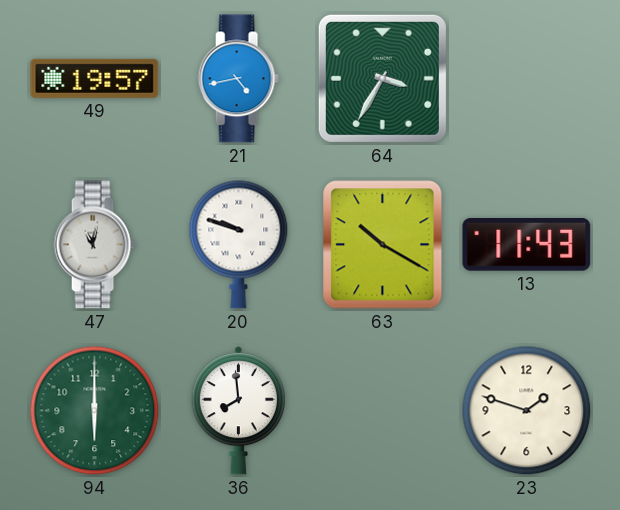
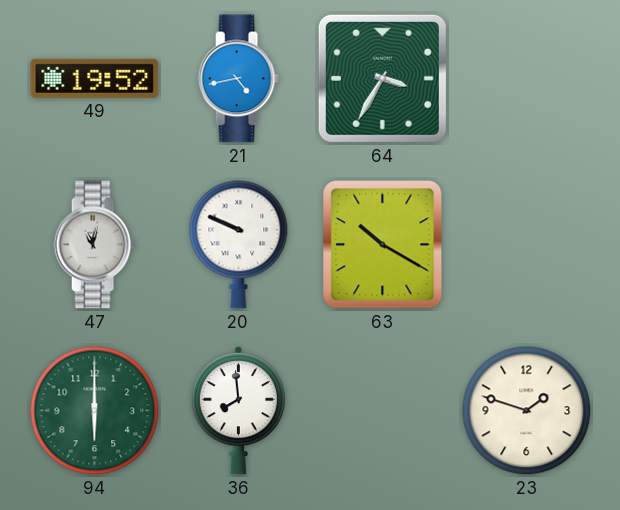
49: 19:57 -> 19:52 (95, 78)
20: 9:48 -> 9:49 (239, 244)
13: 11:43 -> none (527, 245)
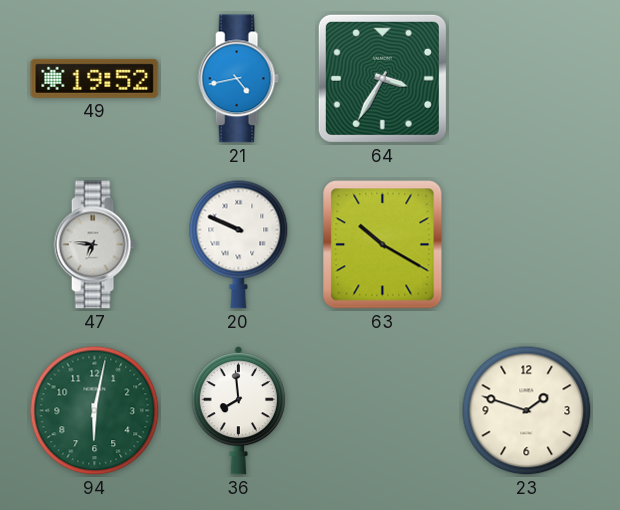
47: 11:02 -> 6:46 (94, 245)
94: 6:00 -> 6:02 (95, 411)
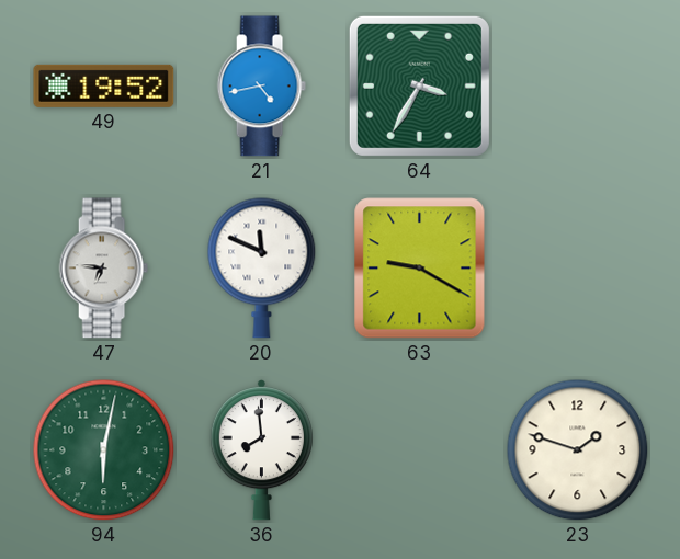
20: 9:49 -> 11:49 (262, 267)
63: 10:20 -> 9:20 (420, 269)
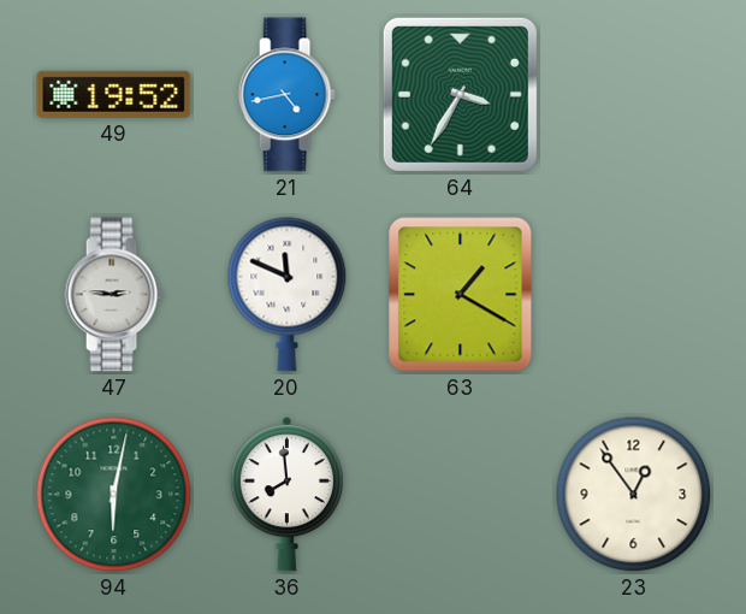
47: 6:46 -> 2:46 (113, 295)
63: 9:20 -> 1:20 (461, 295)
23: 1:48 -> 12:54 (634, 495)
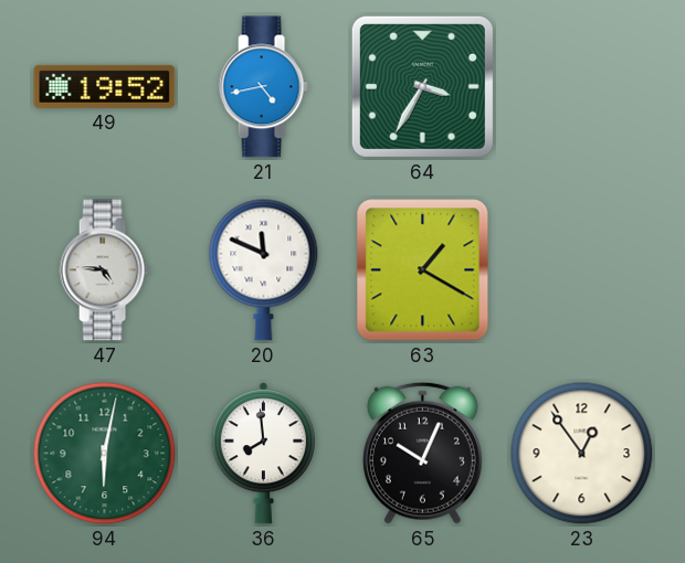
47: 2:46 -> 4:46 (104, 270)
65: none -> 10:04 (422, 453)
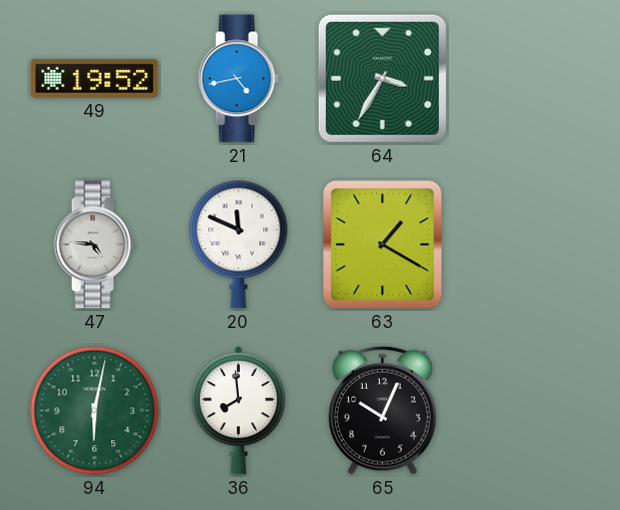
23: 12:54 -> none (582, 454)
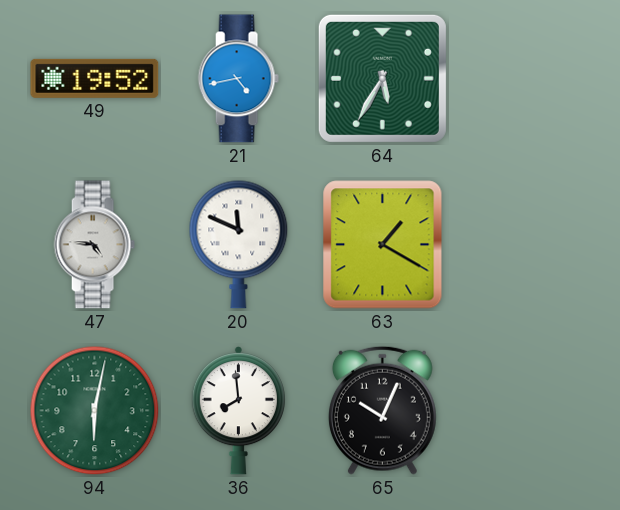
64: 3:35 -> 5:35 (382, 78)
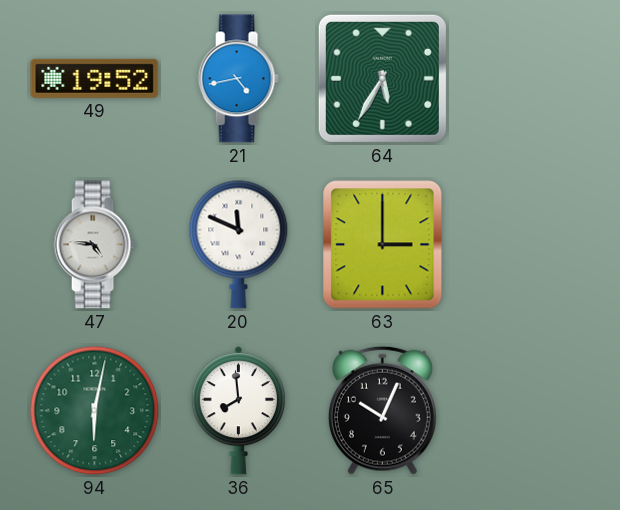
63: 1:20 -> 3:00 (383, 245)
